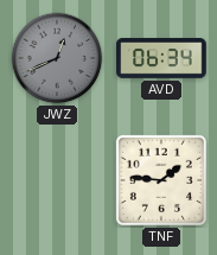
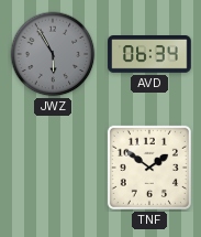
JWZ: 12:41 -> 5:55 (53, 54)
TNF: 1:46 -> 1:51 (149, 168)
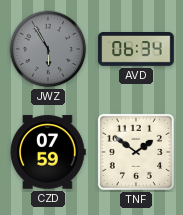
CZD: none -> 07:59 (48, 152)
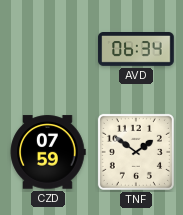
JWZ: 5:55 -> none (48, 49)
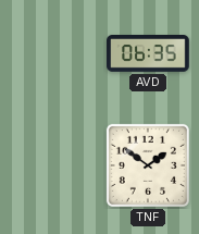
AVD: 06:34 -> 06:35 (148, 54)
CZD: 07:59 -> none (48, 152)
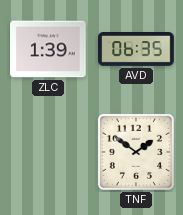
ZLC: none -> 1:39 (48, 49)
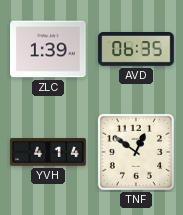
YVH: none -> 4:14 (48, 152)
TNF: 1:51 -> 12:51 (136, 152)
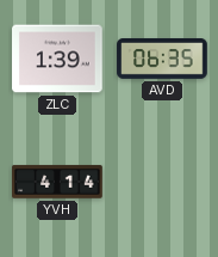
TNF: 12:51 -> none (136, 152)
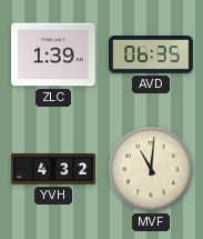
YVH: 4:14 -> 4:32 (53, 169)
MVF: none -> 11:01 (151, 169)
